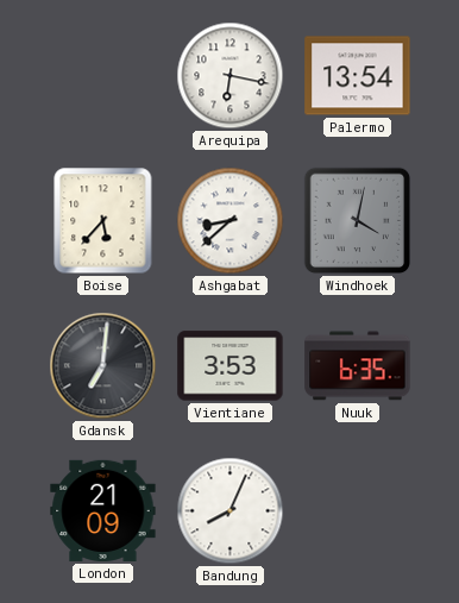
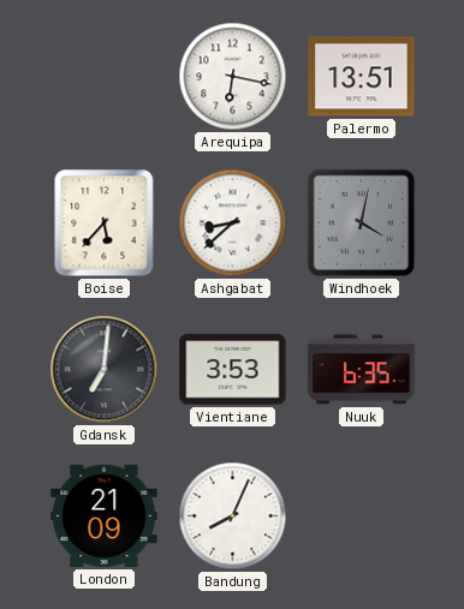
Palermo: 13:54 -> 13:51 (362, 77)
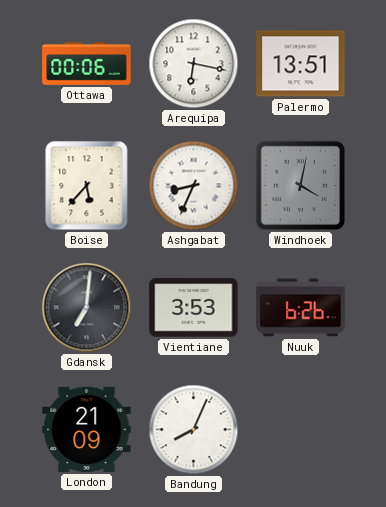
Ottawa: none -> 00:06 (87, 63)
Ashgabat: 8:38 -> 8:34 (194, 186)
Nuuk: 6:35 -> 6:26 (301, 308)
